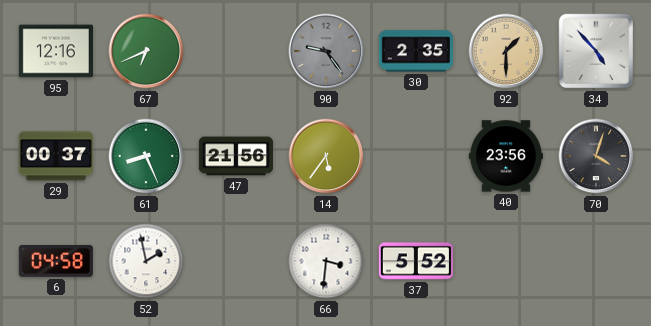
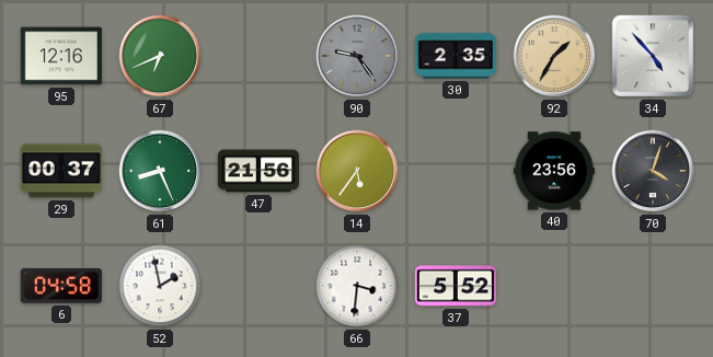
92: 1:30 -> 1:35 (554, 56)
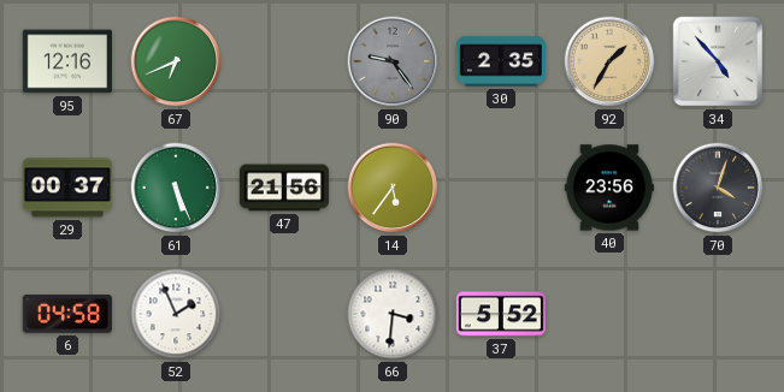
61: 8:26 -> 5:26 (176, 188)
52: 1:58 -> 1:56 (176, 314)
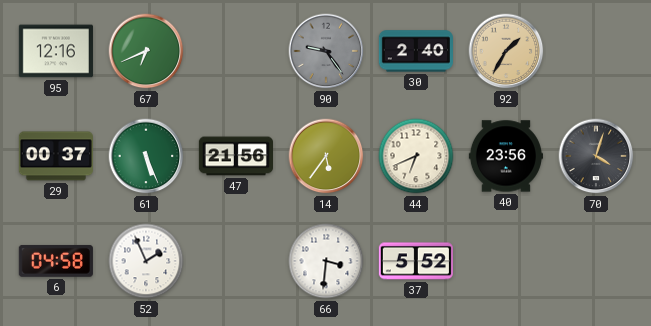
30: 2:35 -> 2:40 (416, 51)
34: 4:53 -> none (718, 61)
44: none -> 6:41 (416, 156)
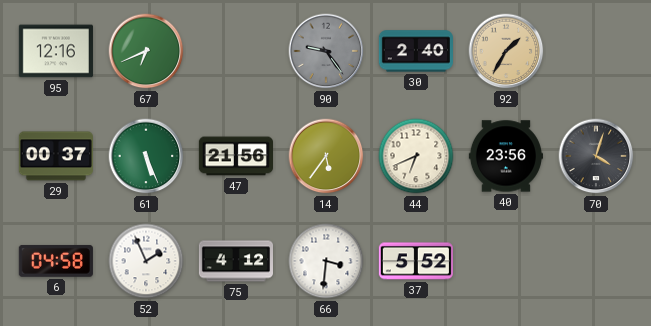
75: none -> 4:12 (235, 261)
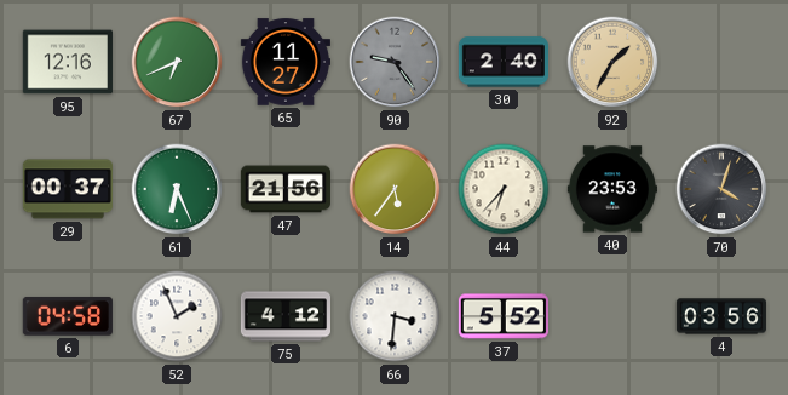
65: none -> 11:27 (286, 62)
61: 5:26 -> 6:26 (177, 189)
44: 6:41 -> 6:37 (504, 189)
40: 23:56 -> 23:53 (612, 189)
4: none -> 03:56 (721, 316)
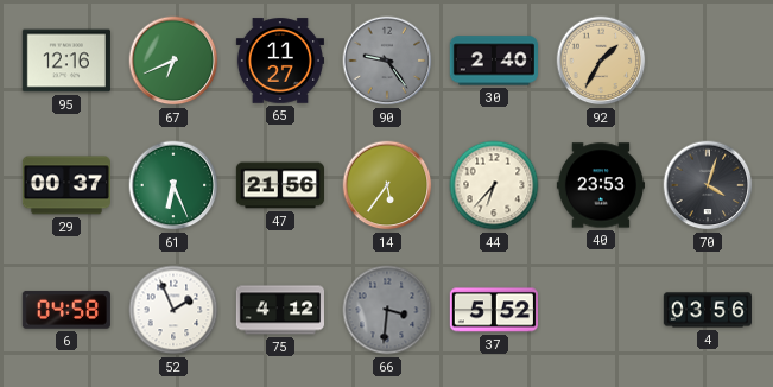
66 dial: white -> grey (387, 310)
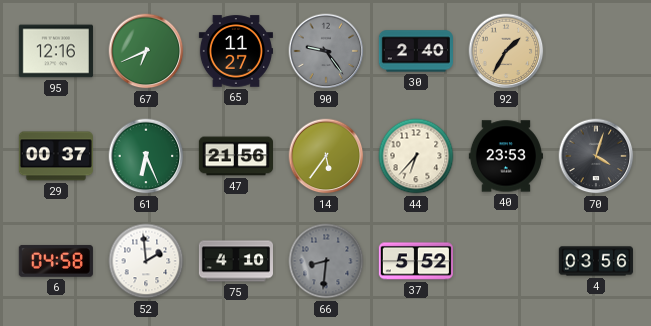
52: 1:56 -> 1:59 (146, 261)
75: 4:12 -> 4:10 (235, 261)
66: 3:31 -> 8:31 (326, 261)
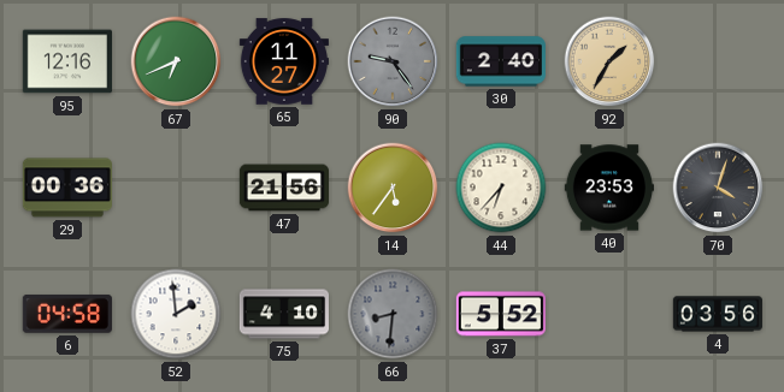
29: 00:37 -> 00:36 (67, 188)
61: 6:26 -> none (146, 156)
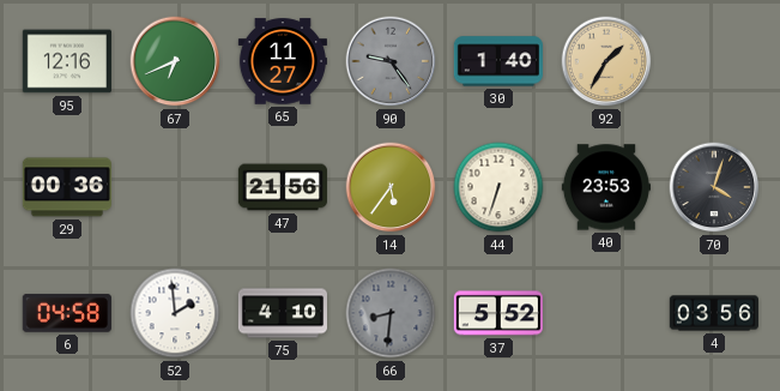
30: 2:40 -> 1:40 (498, 61)
44: 6:37 -> 6:33 (498, 187)
